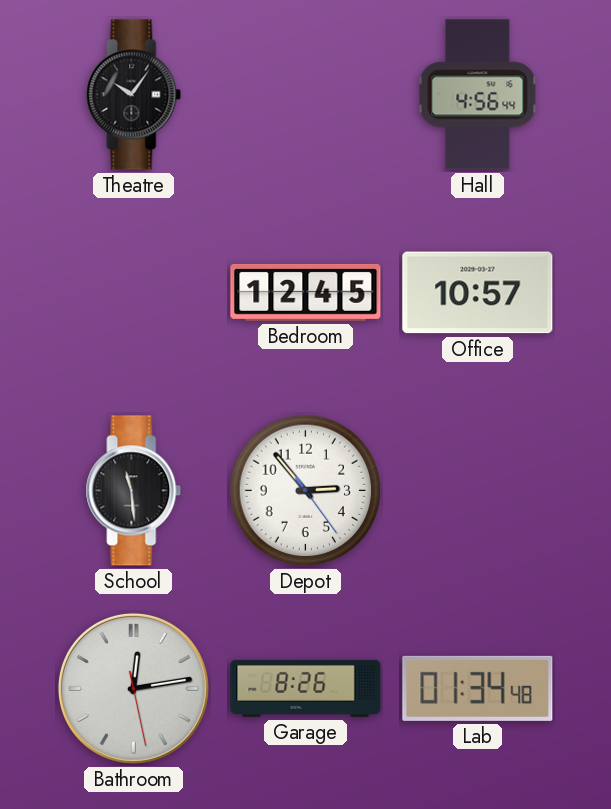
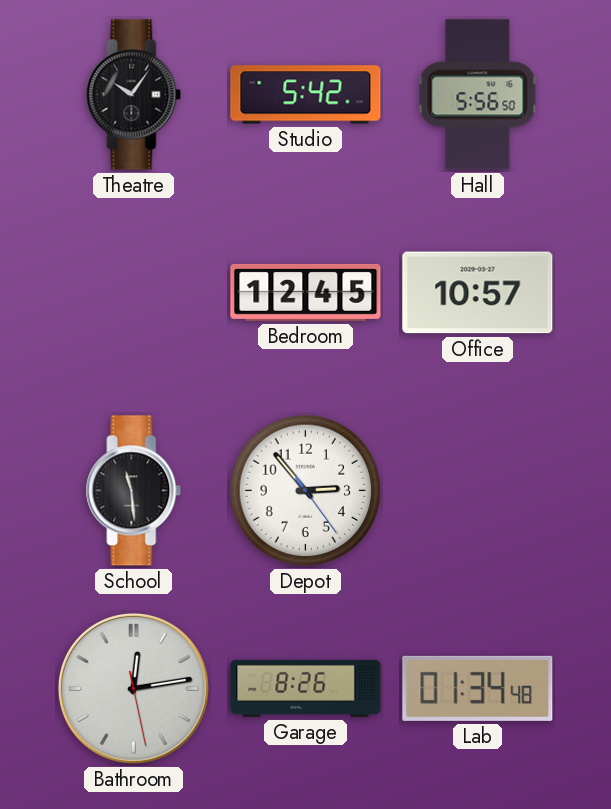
Studio: none -> 5:42 (306, 95)
Hall: 4:56 -> 5:56 (478, 95)
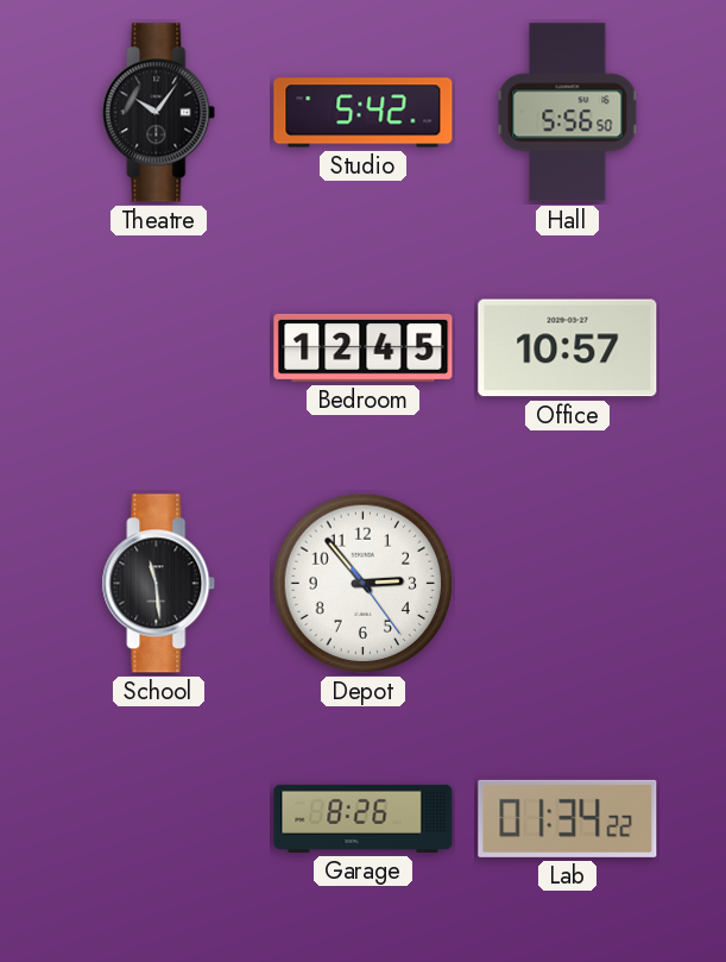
Bathroom: 12:13 -> none (133, 688)
Lab: 01:34:48 -> 01:34:22 (568, 818)
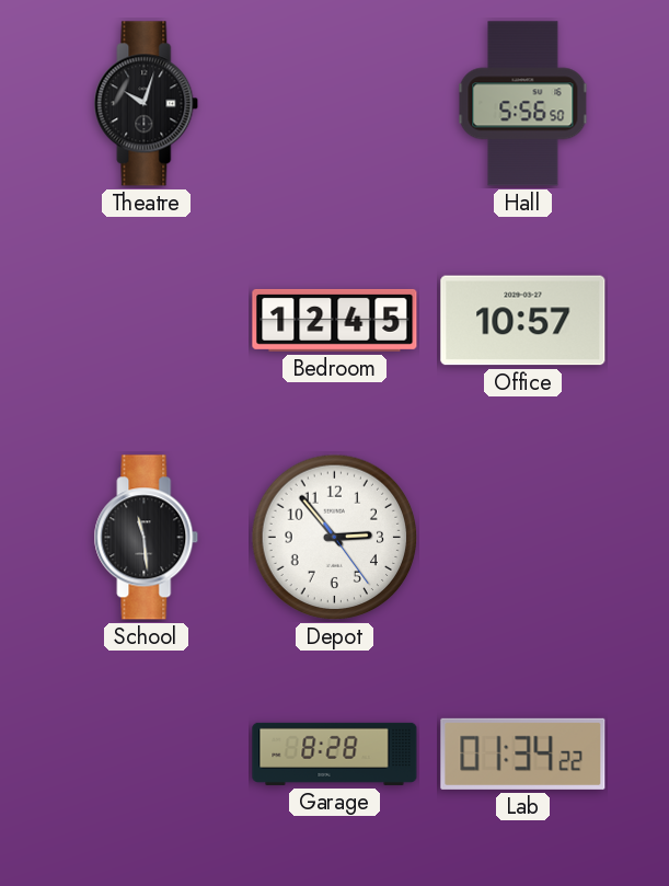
Theatre: 10:06 -> 10:03 (147, 104)
Studio: 5:42 -> none (364, 113)
Garage: 8:26 -> 8:28 (335, 753)
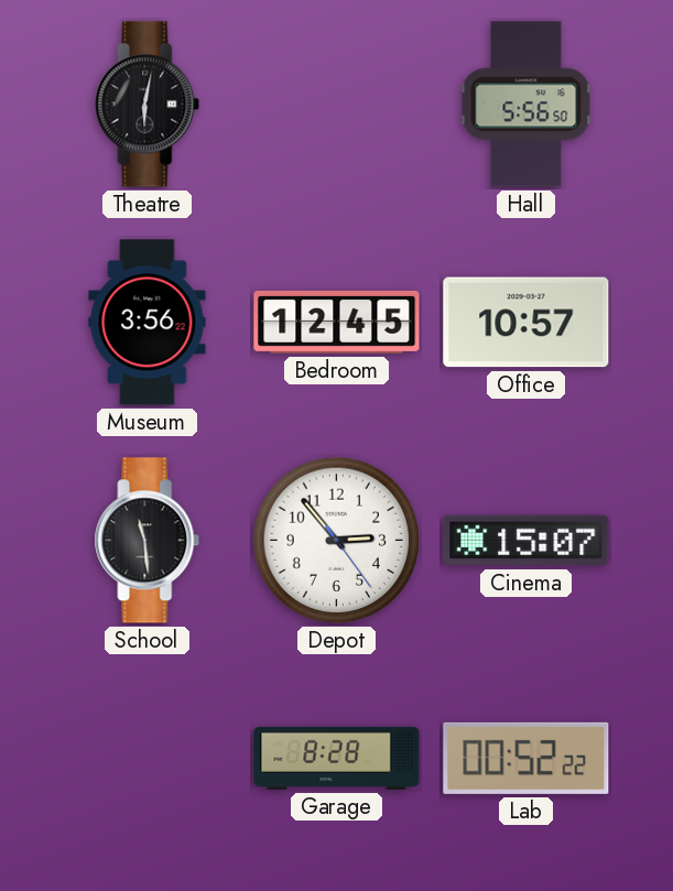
Theatre: 10:03 -> 6:02 (148, 105)
Museum: none -> 3:56 (148, 323)
Cinema: none -> 15:07 (527, 541)
Lab: 01:34 -> 00:52 (527, 758)
